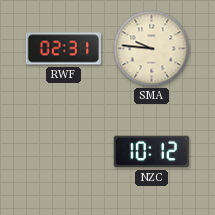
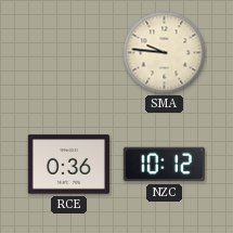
RWF: 02:31 -> none (63, 49)
RCE: none -> 0:36 (68, 165)
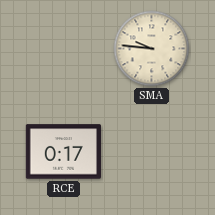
RCE: 0:36 -> 0:17 (63, 152)
NZC: 10:12 -> none (164, 165)
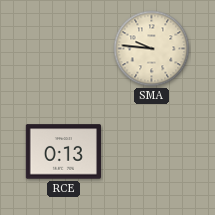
RCE: 0:17 -> 0:13 (63, 152)
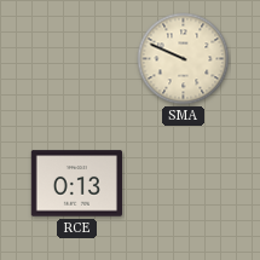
SMA: 9:46 -> 9:49 (184, 59)
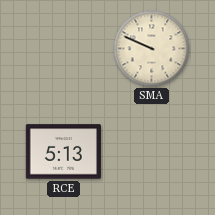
RCE: 0:13 -> 5:13 (63, 152)
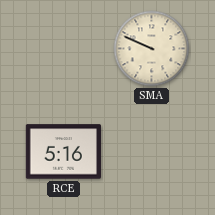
RCE: 5:13 -> 5:16 (63, 152)
